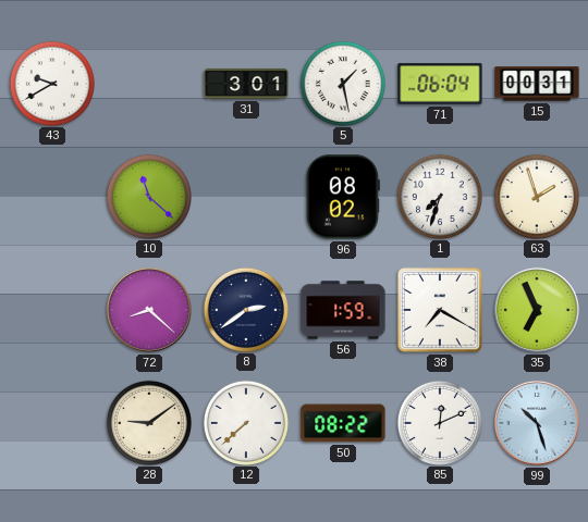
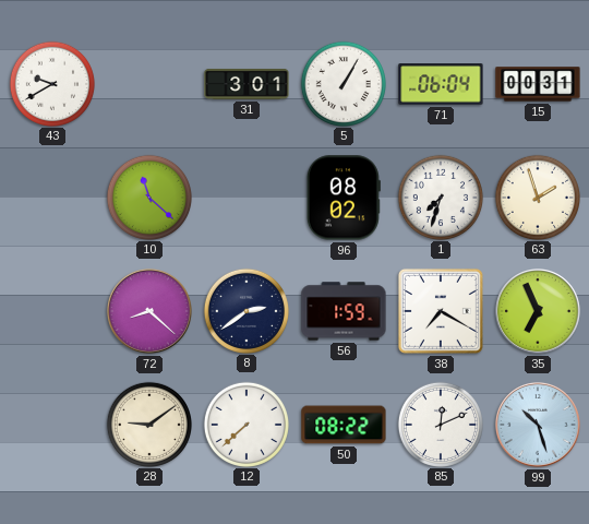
5: 1:28 -> 1:05 (342, 83)
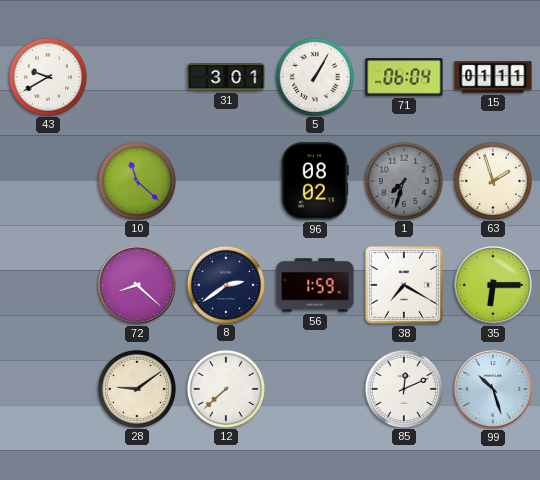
15: 00:31 -> 01:11 (493, 77)
1 dial: white -> grey (403, 180)
35: 6:56 -> 6:15 (493, 285)
50: 08:22 -> none (344, 425)
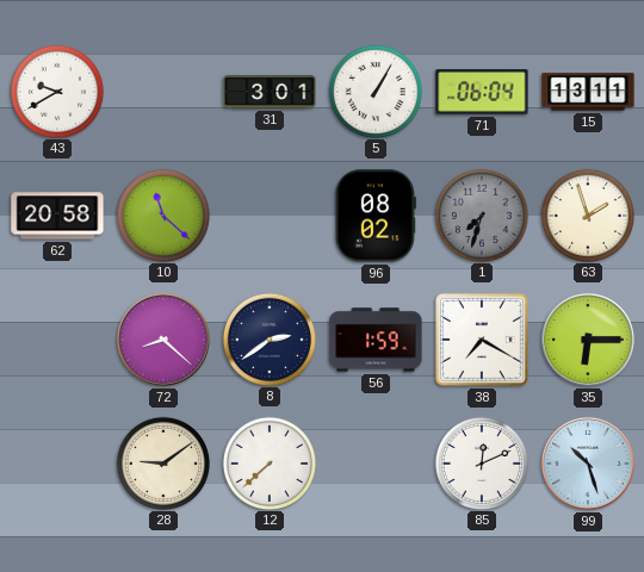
15: 01:11 -> 13:11 (588, 92)
62: none -> 20:58 (57, 216)
